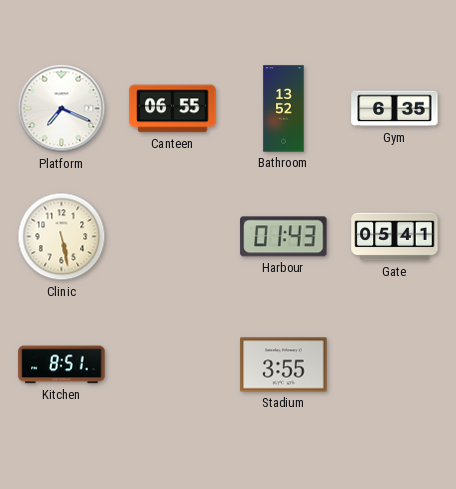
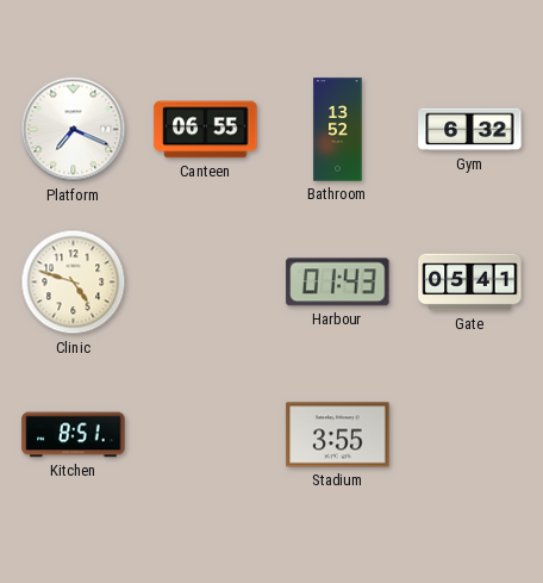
Gym: 6:35 -> 6:32 (470, 130)
Clinic: 5:28 -> 4:48 (74, 283)
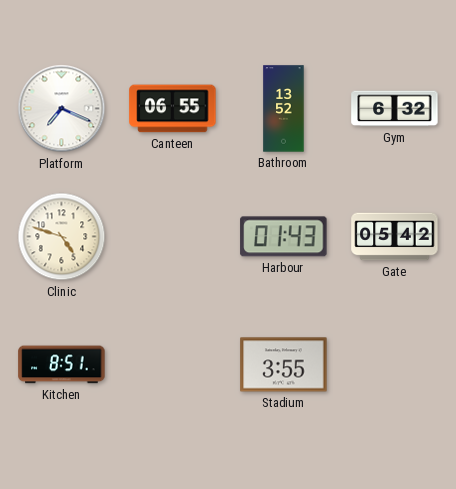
Gate: 05:41 -> 05:42 (395, 237)
